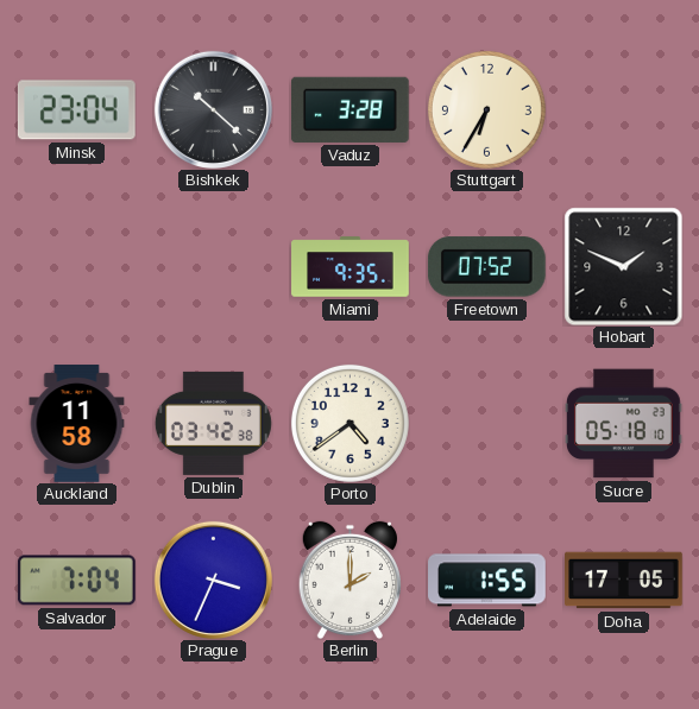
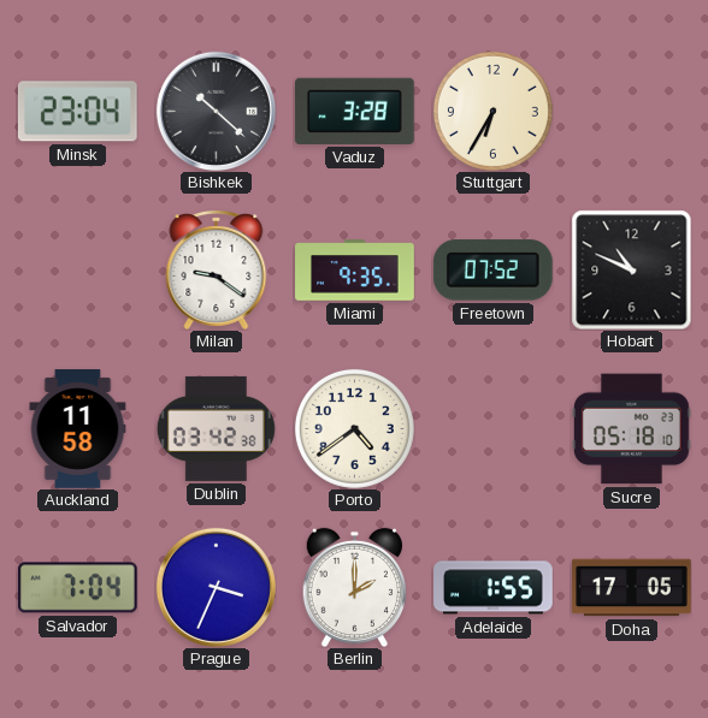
Milan: none -> 9:21 (217, 271)
Hobart: 1:49 -> 10:49 (631, 269)
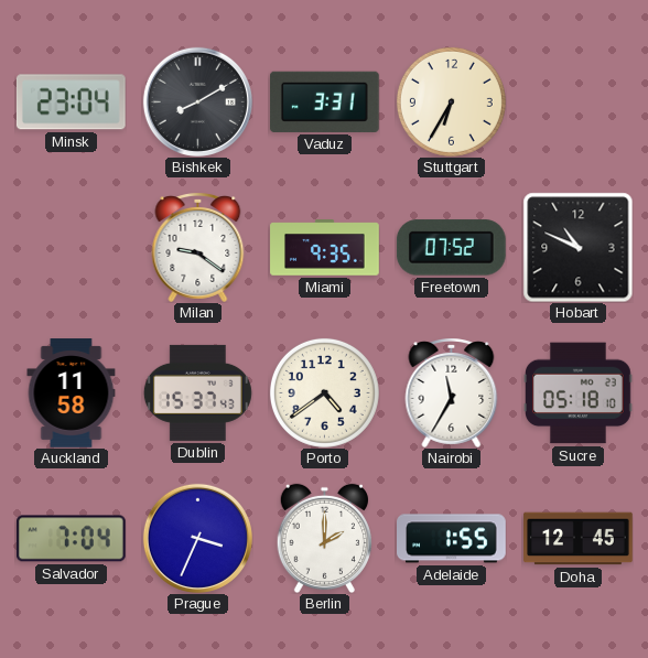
Bishkek: 10:22 -> 8:10 (197, 101)
Vaduz: 3:28 -> 3:31 (324, 101)
Dublin: 03:42 -> 15:37 (197, 392)
Nairobi: none -> 11:35 (452, 393)
Doha: 17:05 -> 12:45 (579, 539)
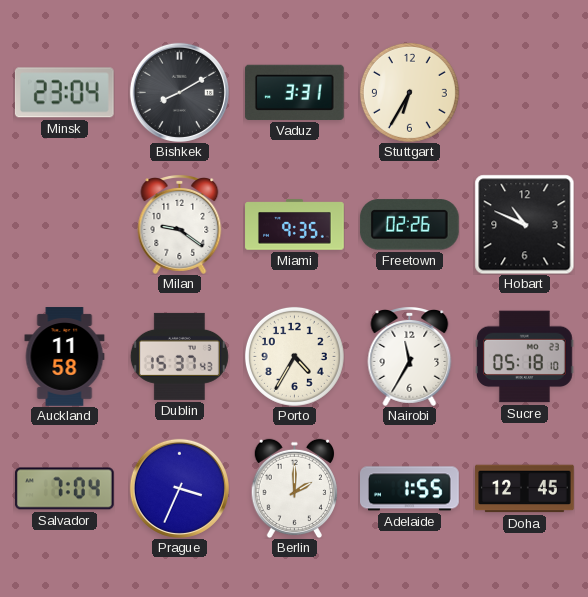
Freetown: 07:52 -> 02:26 (409, 225)
Porto: 4:39 -> 4:35 (294, 356)
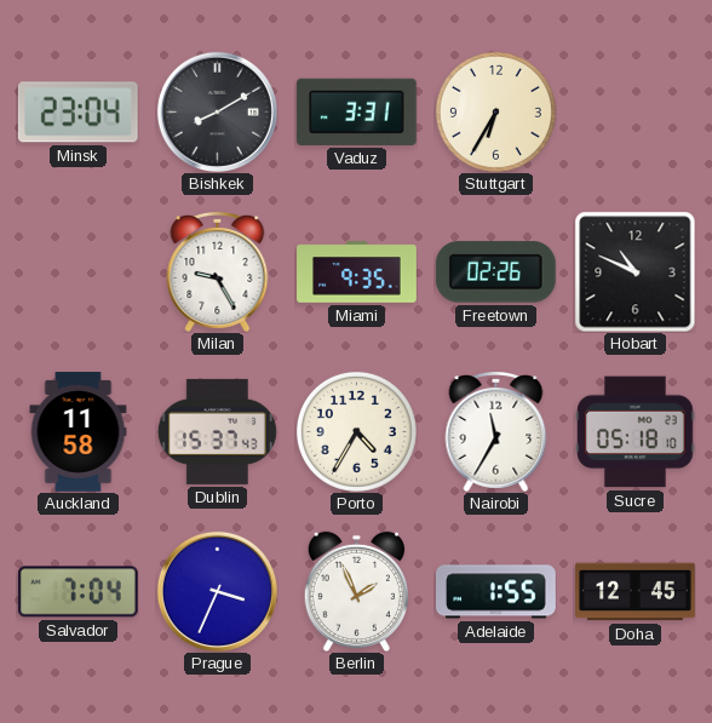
Milan: 9:21 -> 9:25 (218, 272)
Berlin: 2:00 -> 1:56 (356, 591)
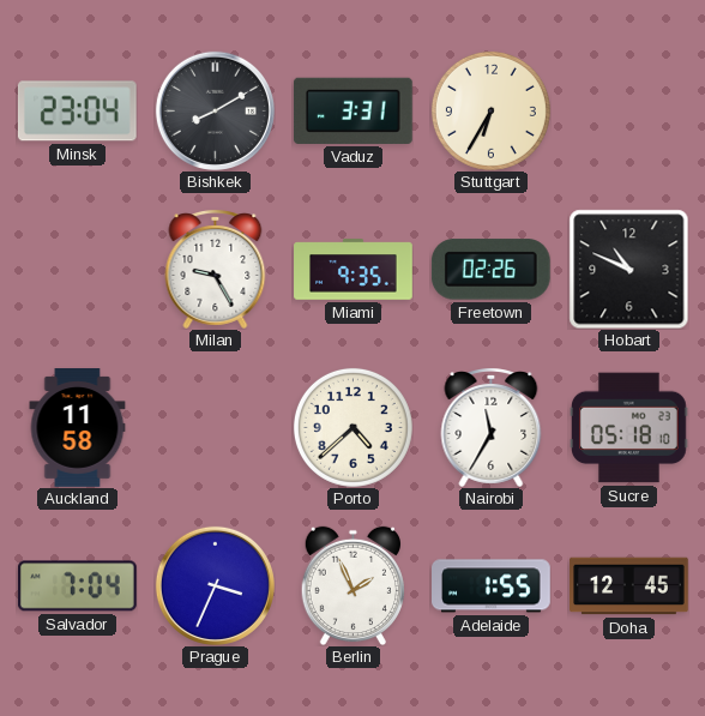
Dublin: 15:37 -> none (217, 431)
Porto: 4:35 -> 4:38 (352, 427)
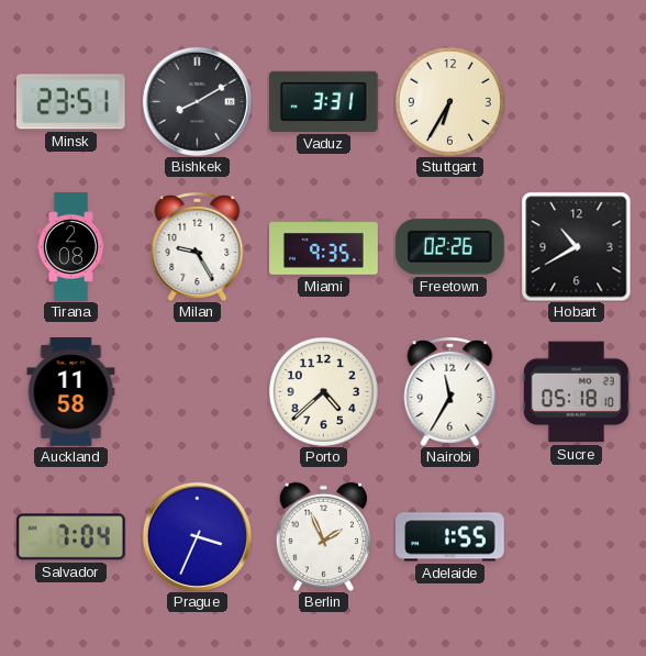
Minsk: 23:04 -> 23:51 (70, 102)
Tirana: none -> 2:08 (70, 247)
Hobart: 10:49 -> 10:40 (576, 246)
Doha: 12:45 -> none (629, 586)
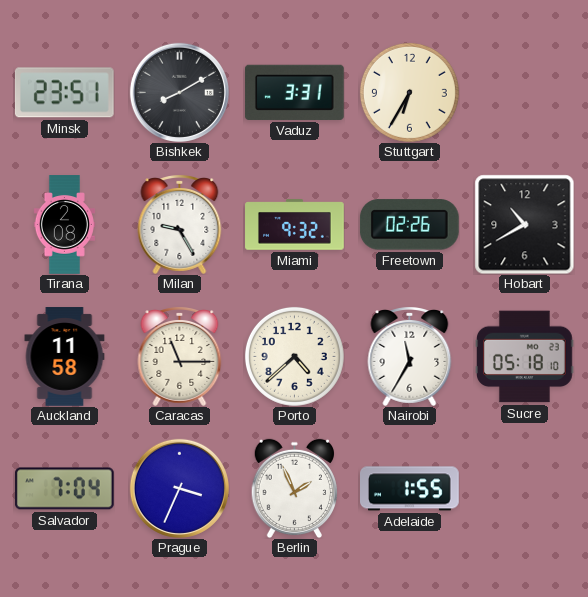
Miami: 9:35 -> 9:32 (295, 225)
Caracas: none -> 11:15 (180, 357)
